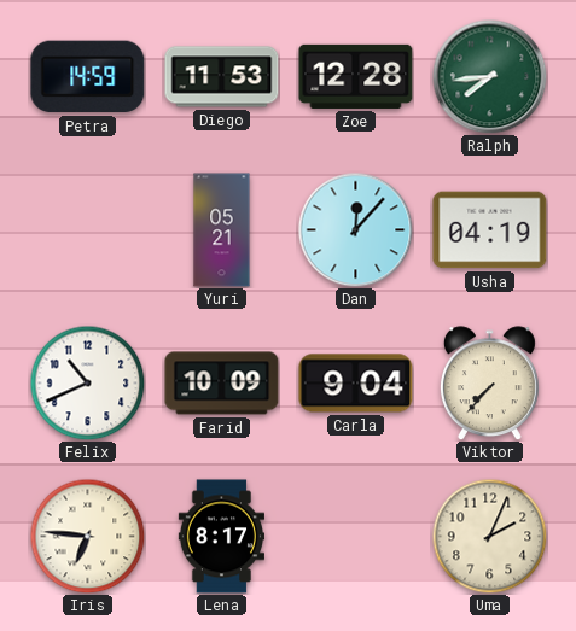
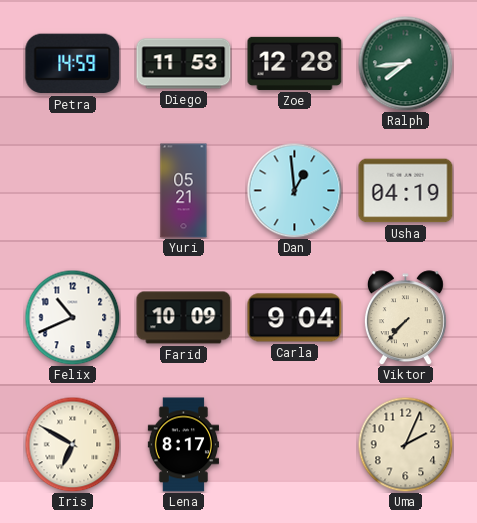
Dan: 12:07 -> 12:59 (294, 190)
Iris: 6:46 -> 6:50 (72, 444)
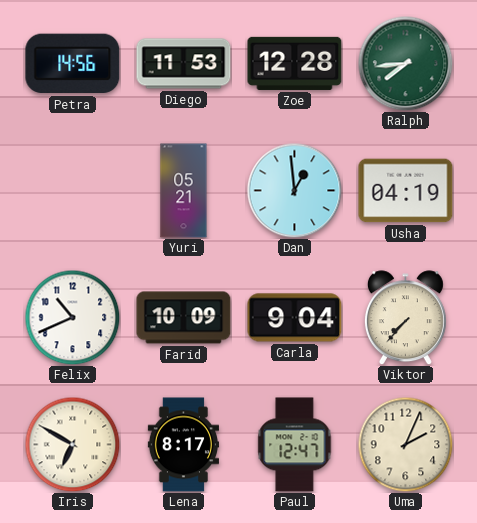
Petra: 14:59 -> 14:56 (73, 64)
Paul: none -> 12:47 (295, 445)
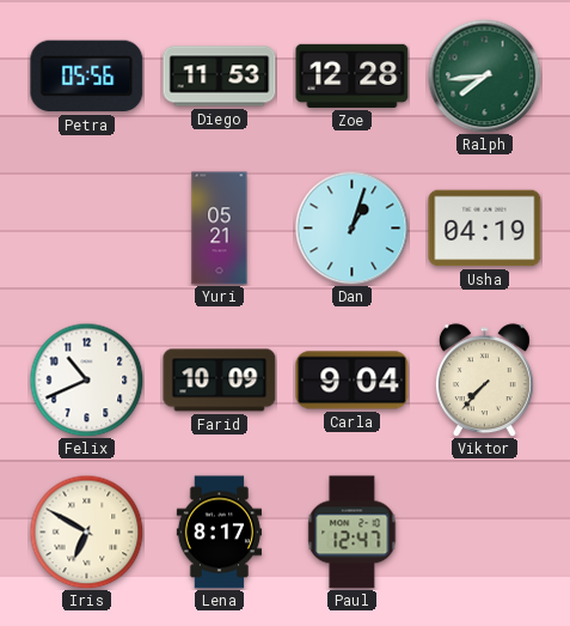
Petra: 14:56 -> 05:56 (87, 77)
Dan: 12:59 -> 1:03 (351, 227)
Uma: 2:04 -> none (405, 444)
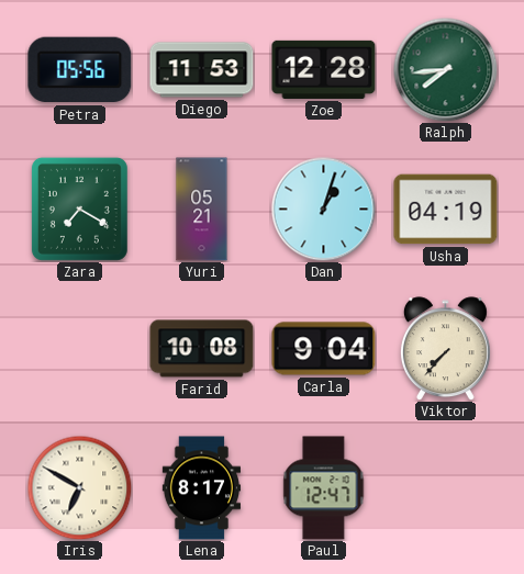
Zara: none -> 7:20 (79, 209)
Felix: 10:41 -> none (86, 379)
Farid: 10:09 -> 10:08 (202, 349)
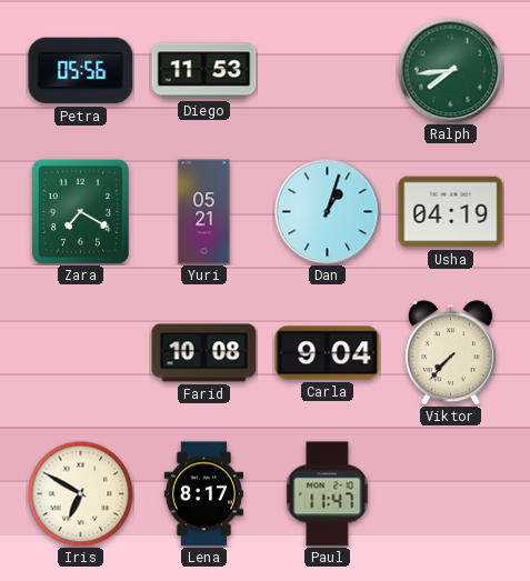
Zoe: 12:28 -> none (324, 69)
Paul: 12:47 -> 11:47 (328, 494)
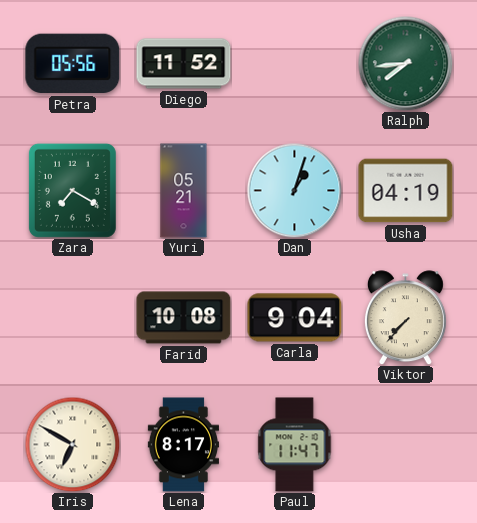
Diego: 11:53 -> 11:52 (184, 64)
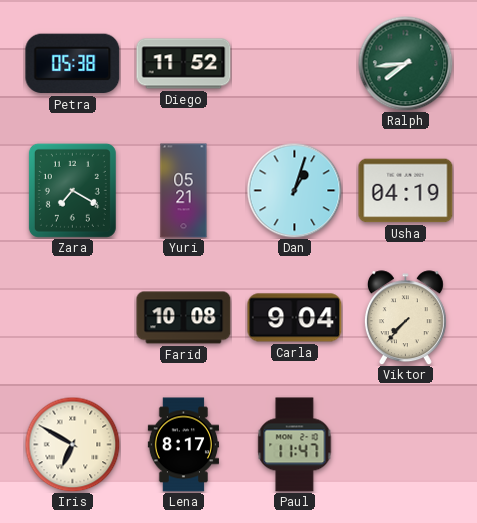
Petra: 05:56 -> 05:38 (73, 64)
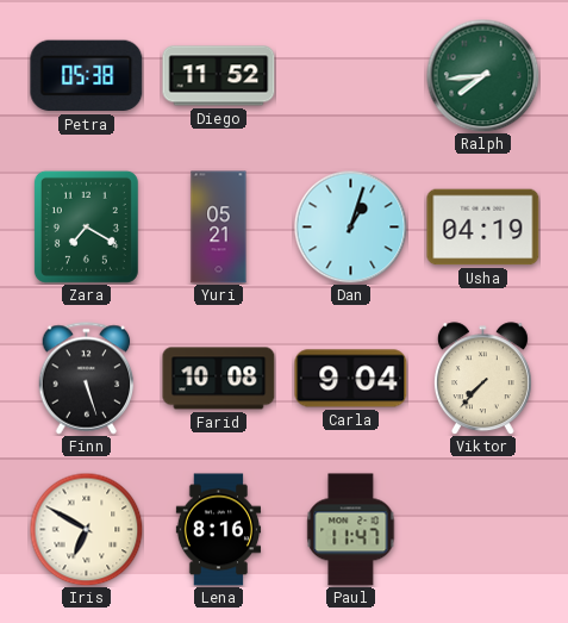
Finn: none -> 5:27 (87, 379)
Lena: 8:17 -> 8:16 (218, 530)
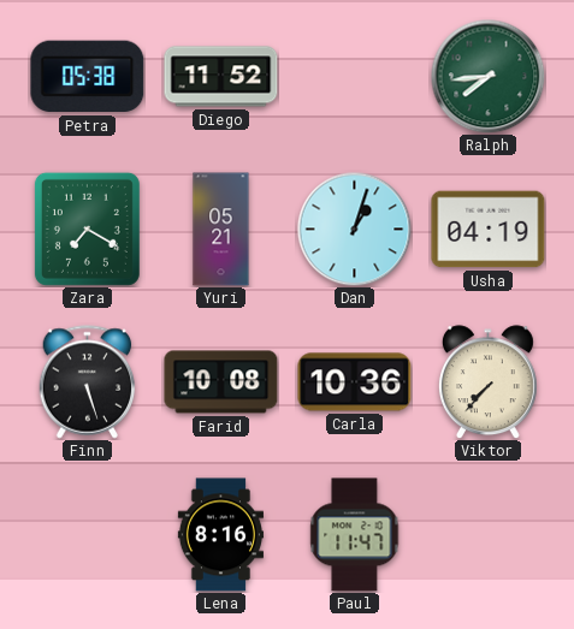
Carla: 9:04 -> 10:36 (355, 382)
Iris: 6:50 -> none (86, 529)
